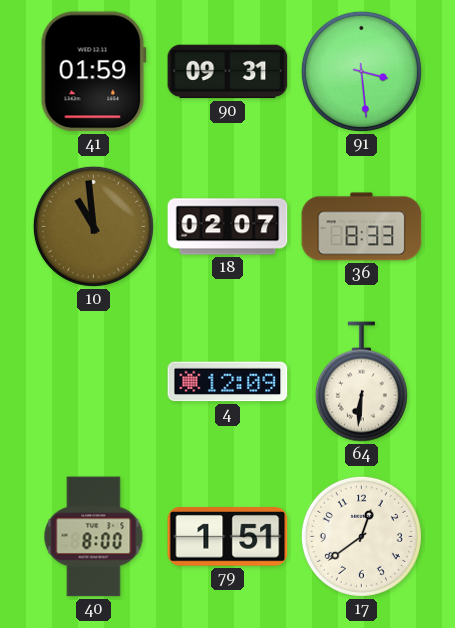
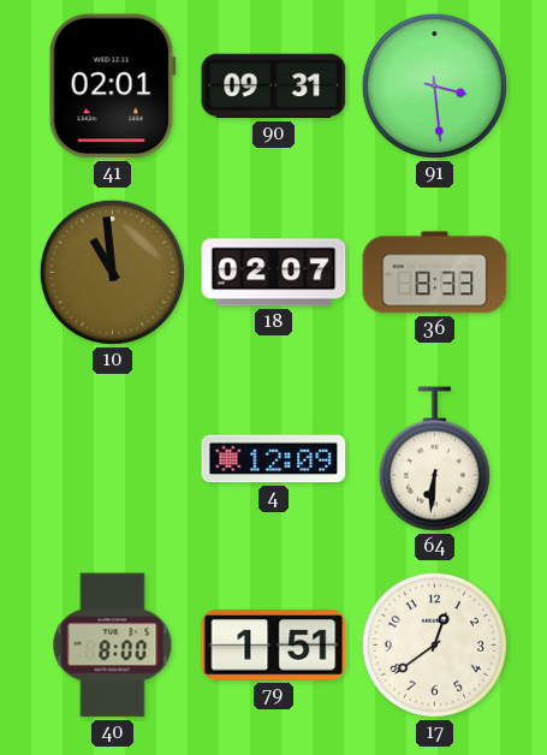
41: 01:59 -> 02:01 (112, 87)
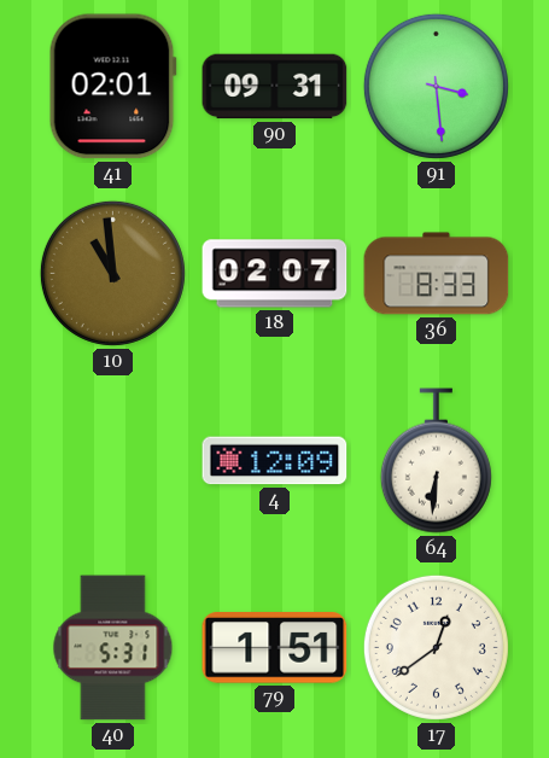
40: 8:00 -> 5:31 (113, 648)
